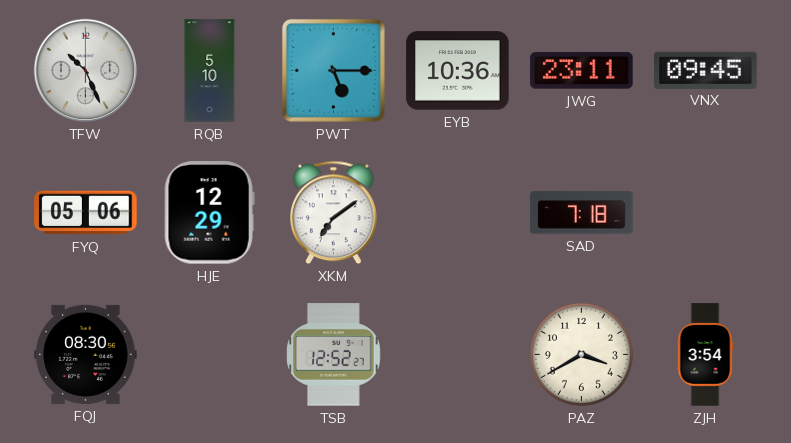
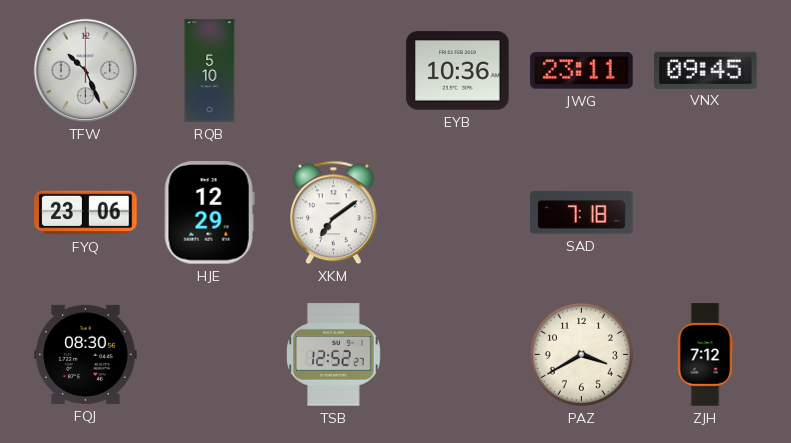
PWT: 5:15 -> none (333, 70)
FYQ: 05:06 -> 23:06 (86, 213)
ZJH: 3:54 -> 7:12 (705, 355)
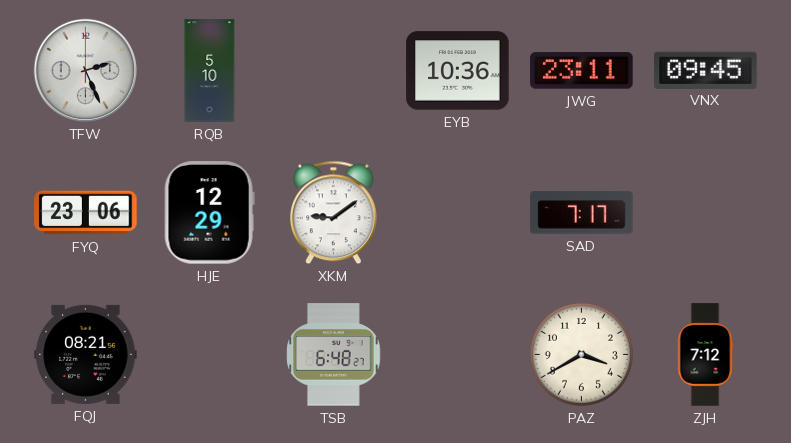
TFW: 10:26 -> 2:26 (86, 71)
XKM: 7:09 -> 9:09 (334, 213)
SAD: 7:18 -> 7:17 (582, 213)
FQJ: 08:30 -> 08:21 (86, 354)
TSB: 12:52 -> 6:48 (334, 355)
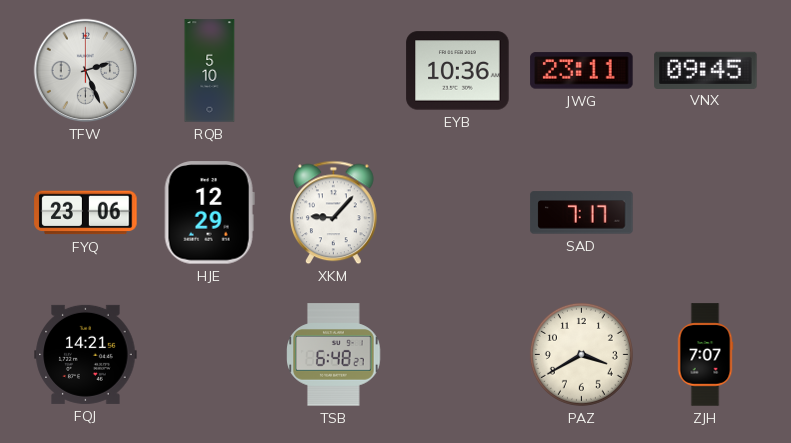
XKM: 9:09 -> 9:07 (334, 213)
FQJ: 08:21 -> 14:21 (86, 354)
ZJH: 7:12 -> 7:07 (705, 355)
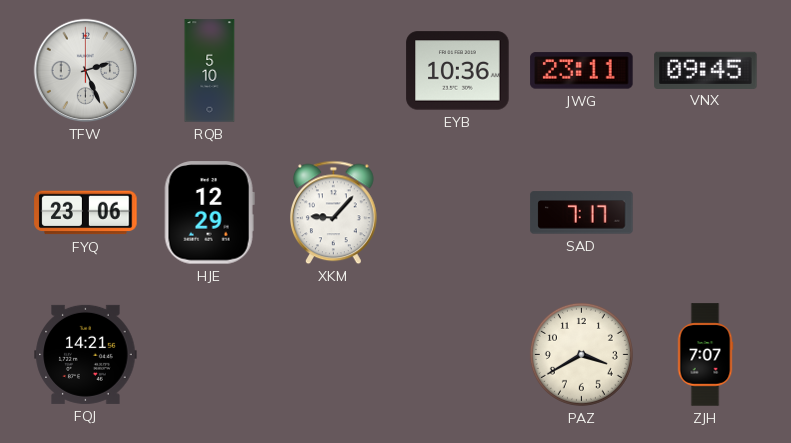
TSB: 6:48 -> none (334, 355)
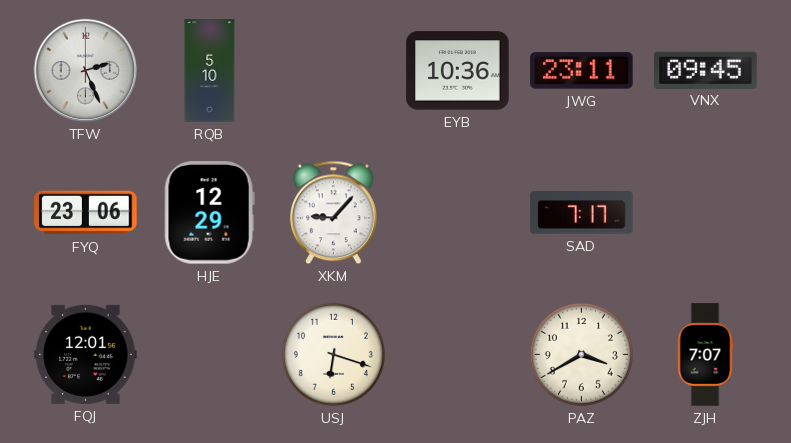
FQJ: 14:21 -> 12:01 (86, 354)
USJ: none -> 6:18 (333, 354)
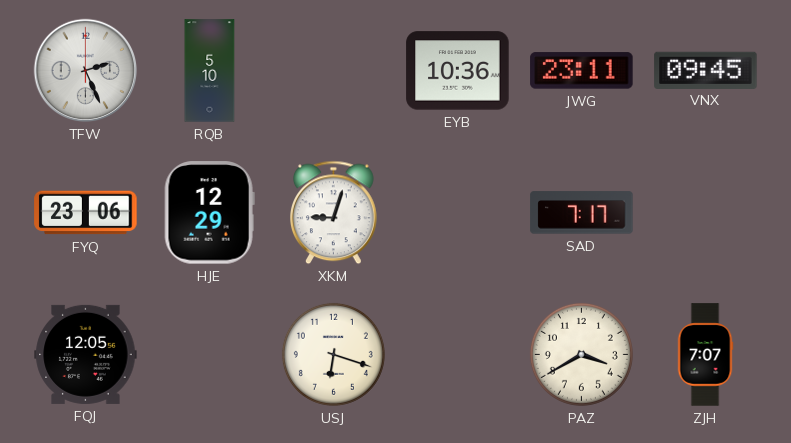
XKM: 9:07 -> 9:03 (334, 213)
FQJ: 12:01 -> 12:05 (86, 354)
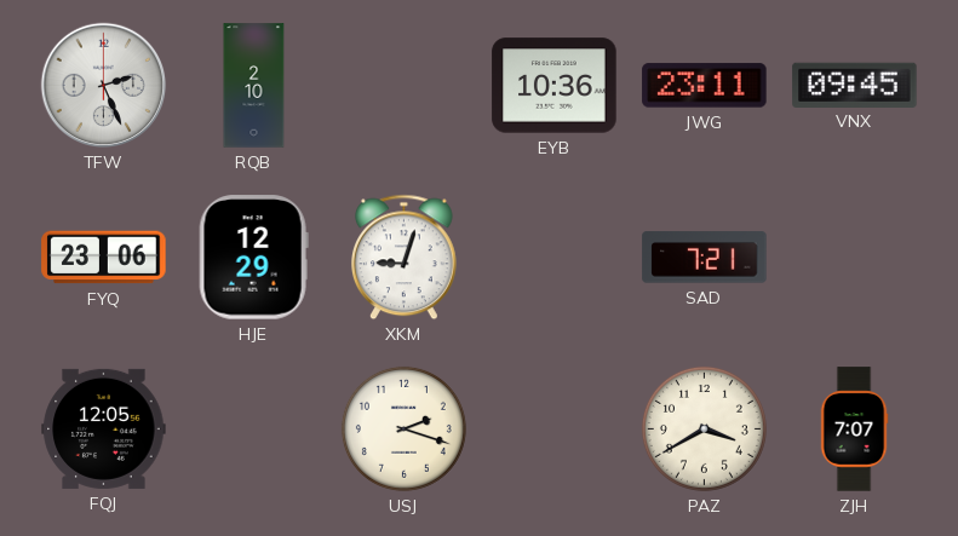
RQB: 5:10 -> 2:10 (254, 86)
SAD: 7:17 -> 7:21 (705, 258)
USJ: 6:18 -> 2:18 (403, 428)
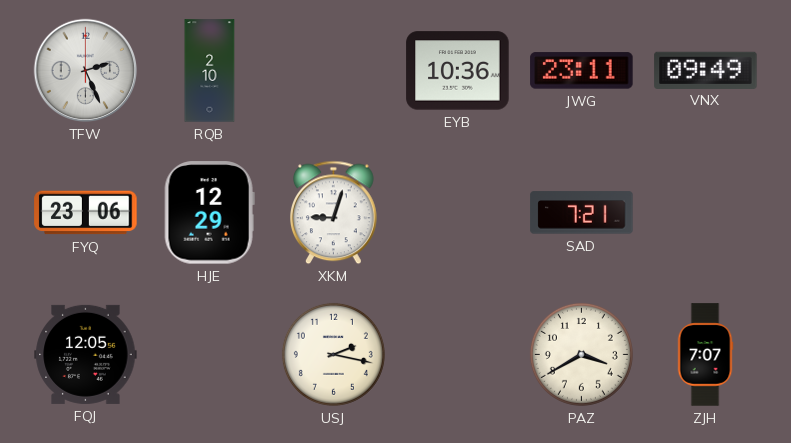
VNX: 09:45 -> 09:49 (706, 70)
USJ: 2:18 -> 2:17 (333, 354)
